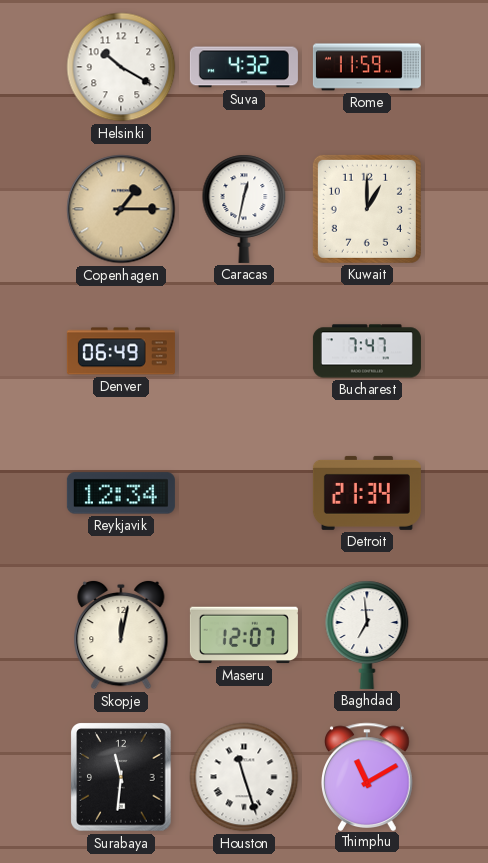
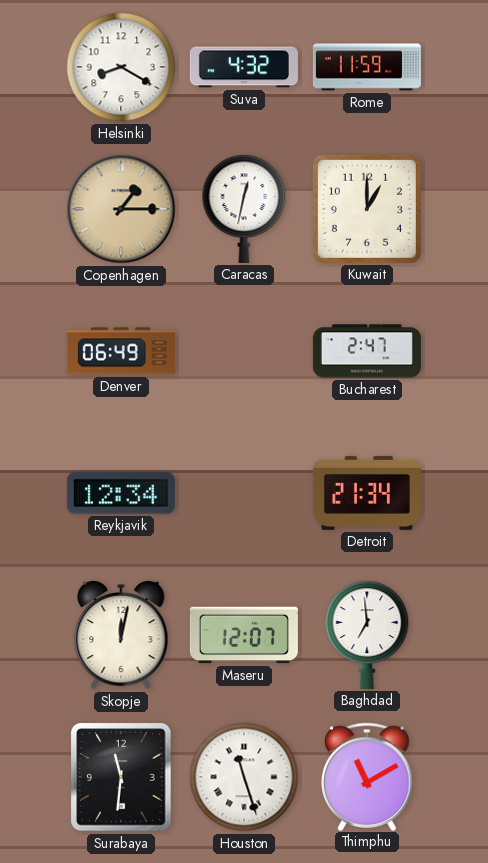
Helsinki: 10:20 -> 8:20 (121, 67)
Bucharest: 7:47 -> 2:47 (367, 351)
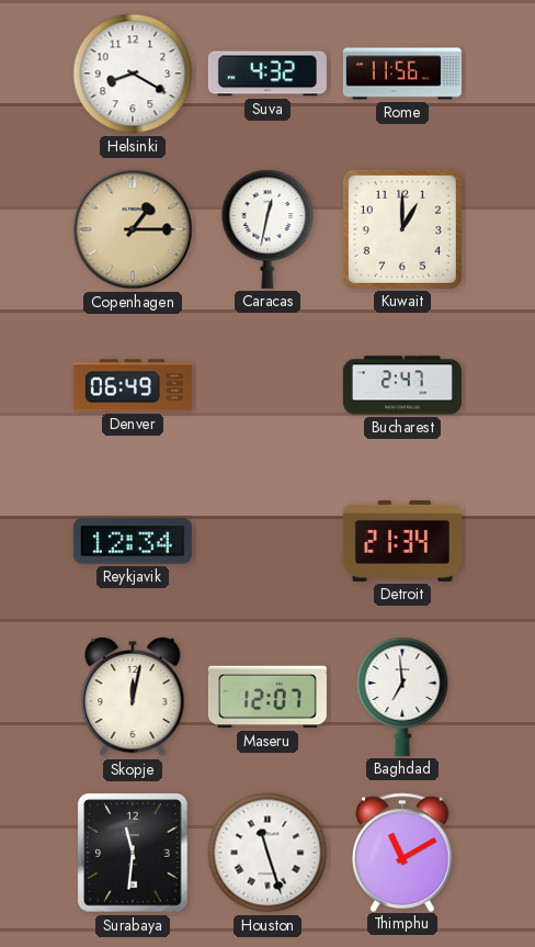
Rome: 11:59 -> 11:56 (402, 74)
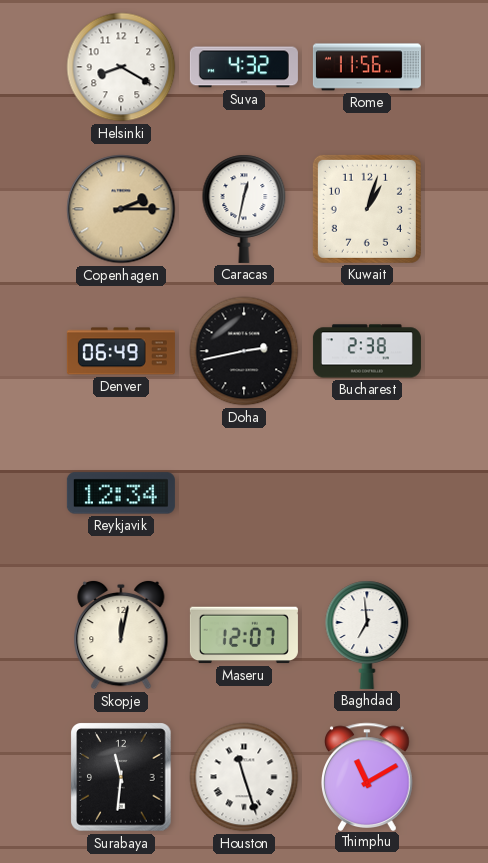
Copenhagen: 1:15 -> 2:15 (121, 209)
Kuwait: 1:00 -> 1:03 (367, 209)
Doha: none -> 2:43 (244, 351)
Bucharest: 2:47 -> 2:38 (367, 351)
Detroit: 21:34 -> none (402, 541)
